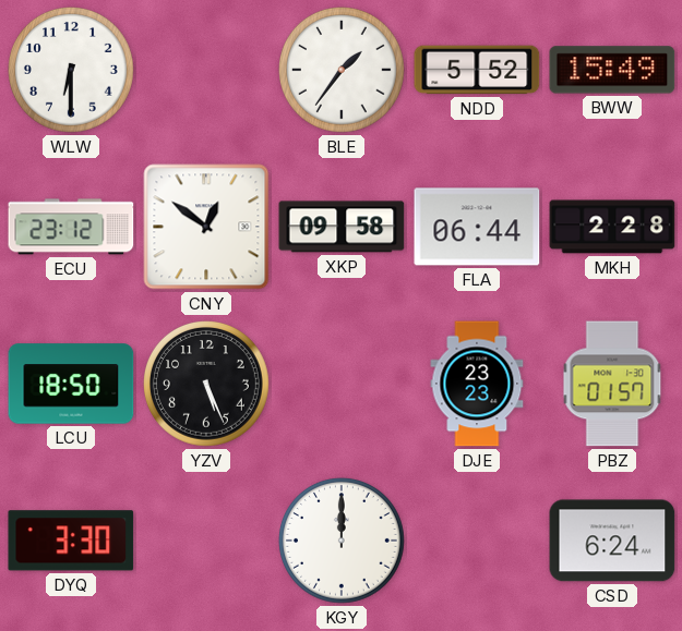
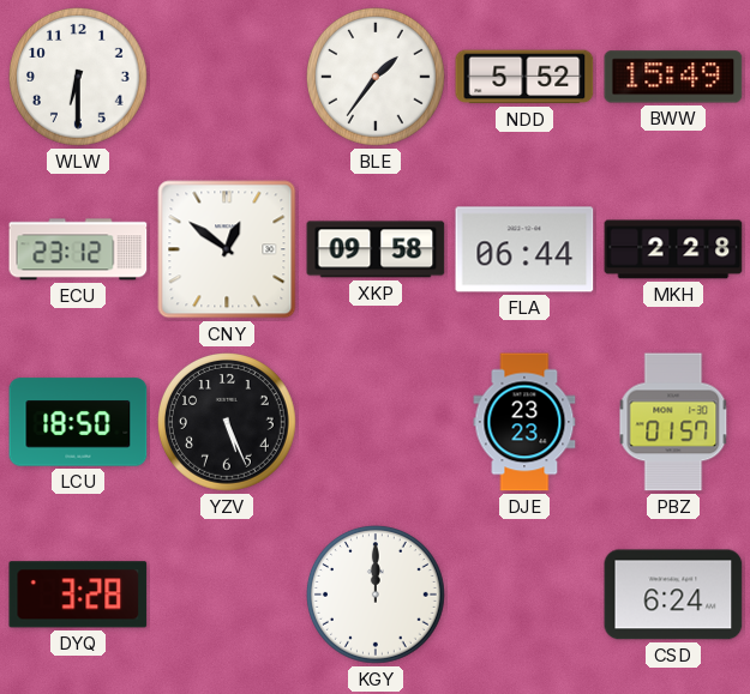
DYQ: 3:30 -> 3:28 (78, 595)
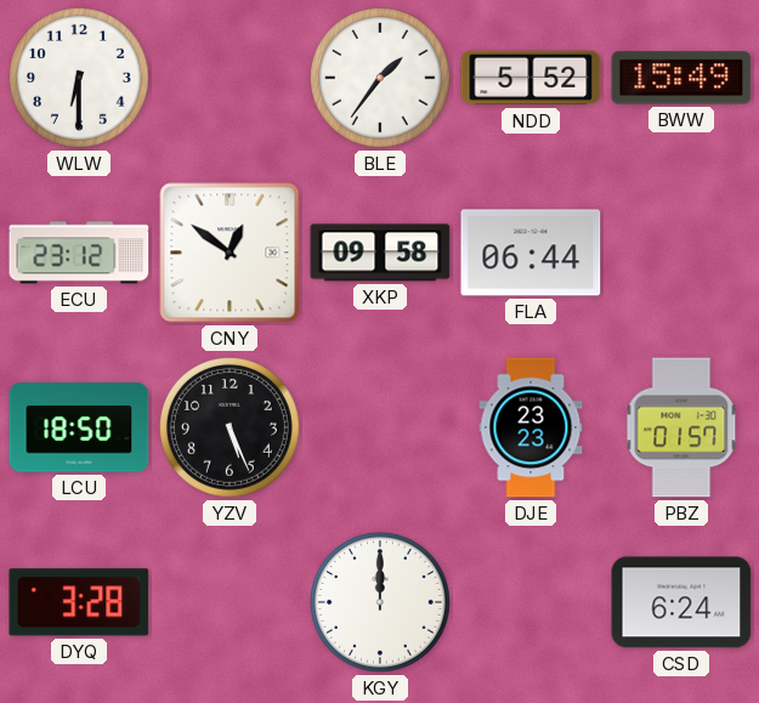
MKH: 2:28 -> none (673, 249)
